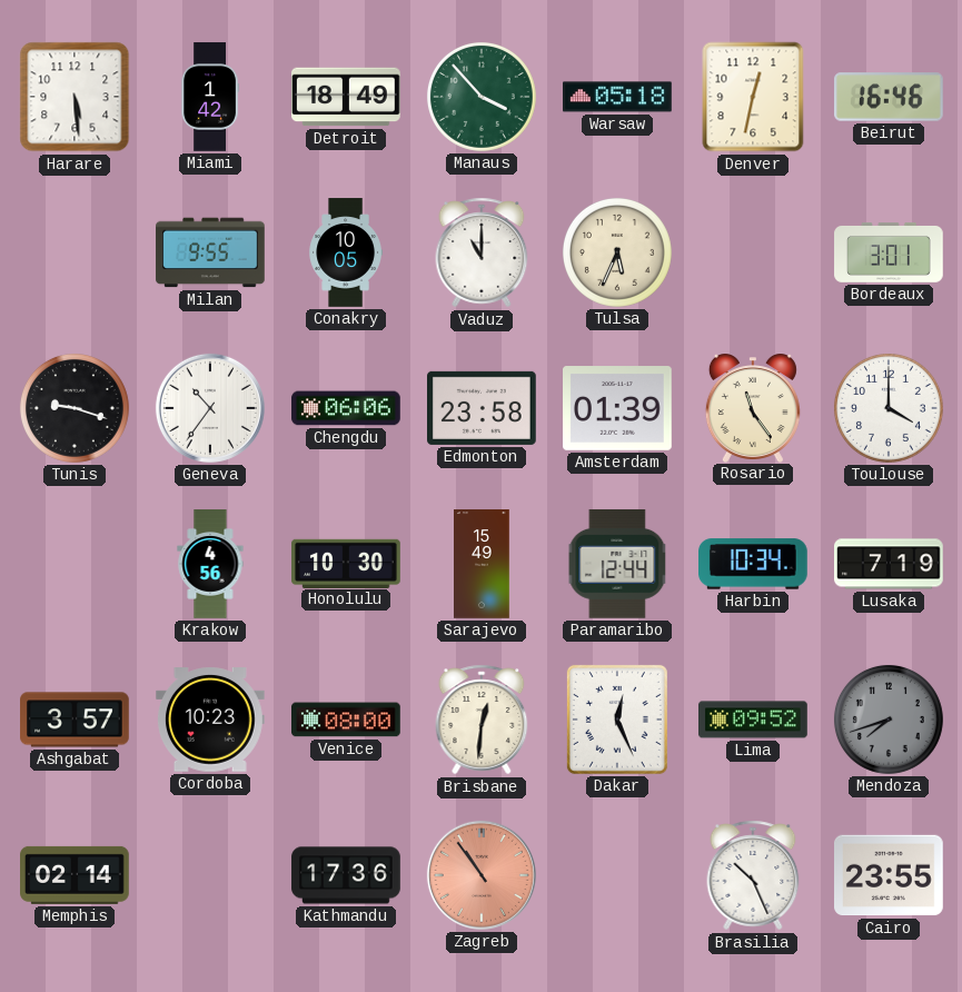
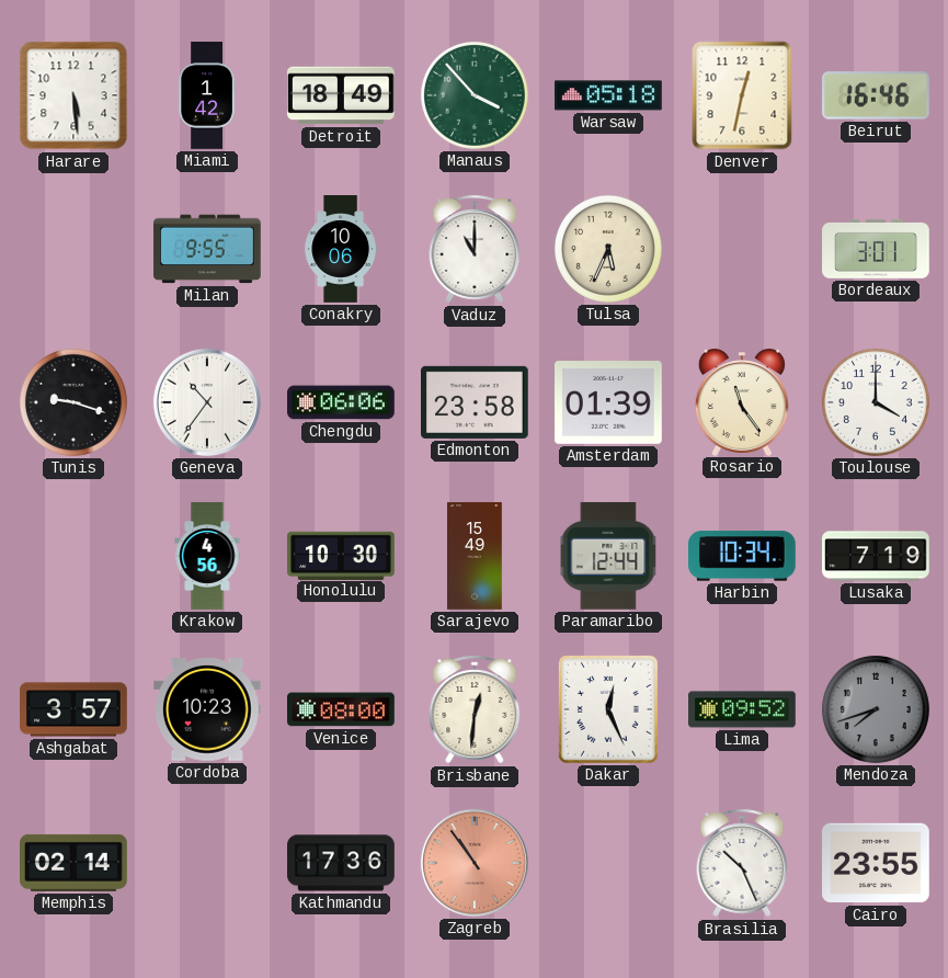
Conakry: 10:05 -> 10:06 (340, 249)
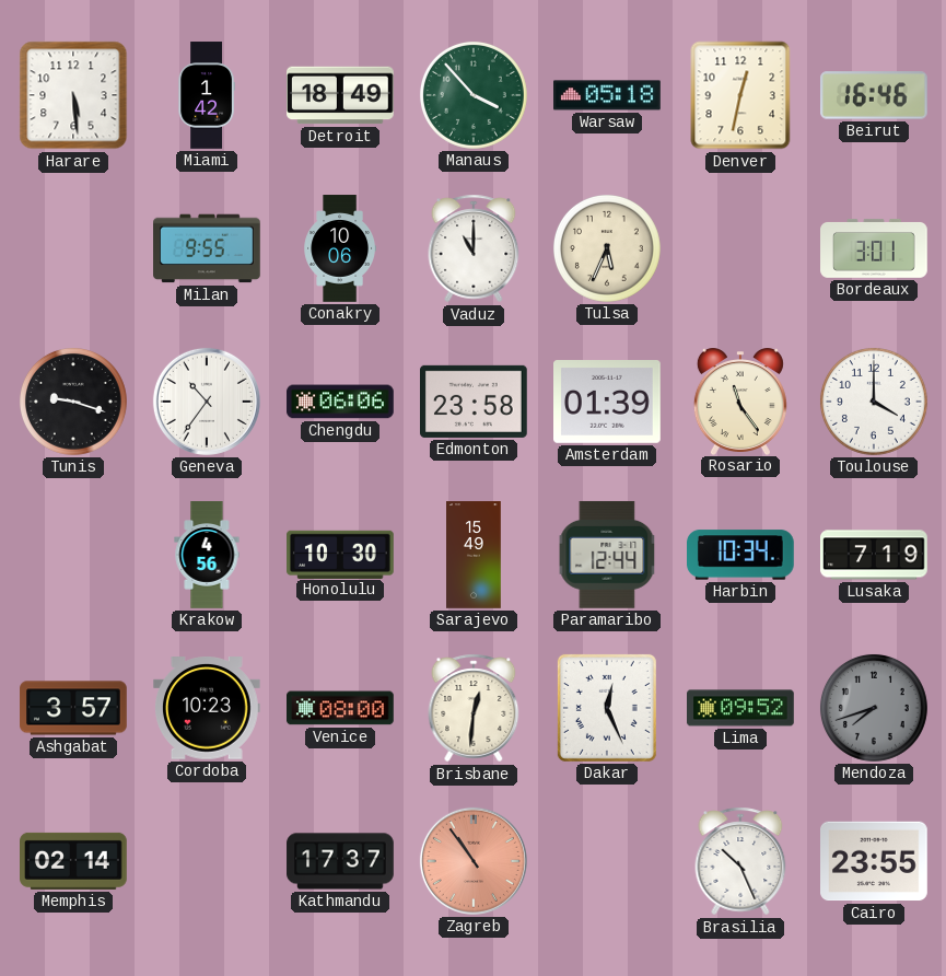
Kathmandu: 17:36 -> 17:37 (340, 861)
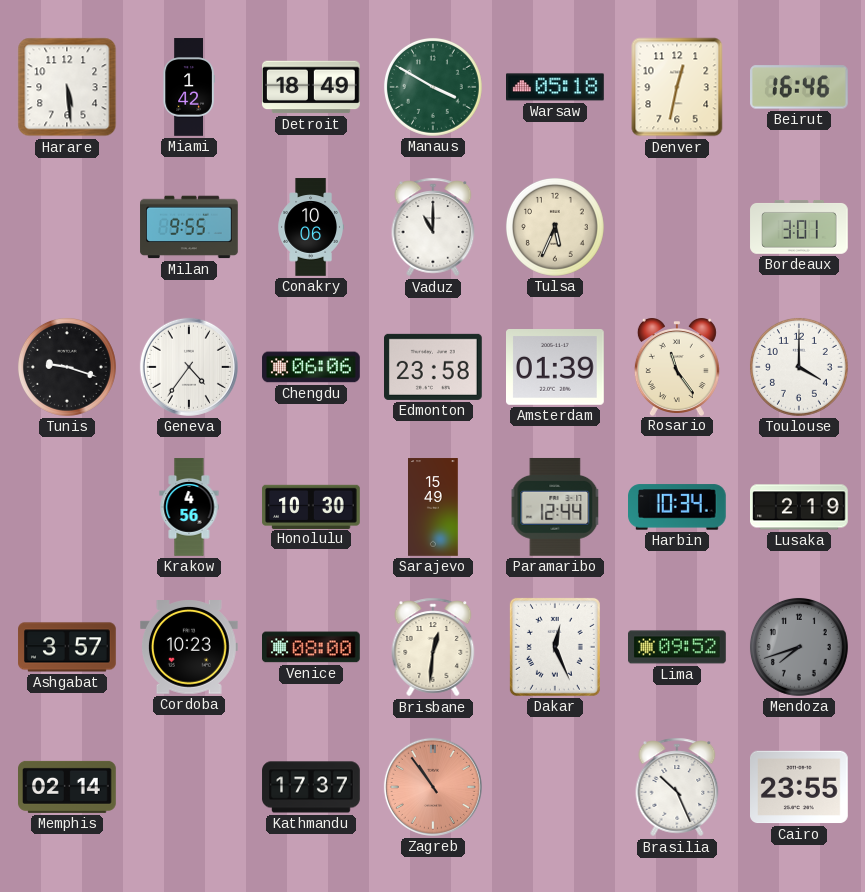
Manaus: 3:53 -> 3:50 (433, 87)
Geneva: 10:36 -> 4:36 (189, 367)
Lusaka: 7:19 -> 2:19 (800, 507)
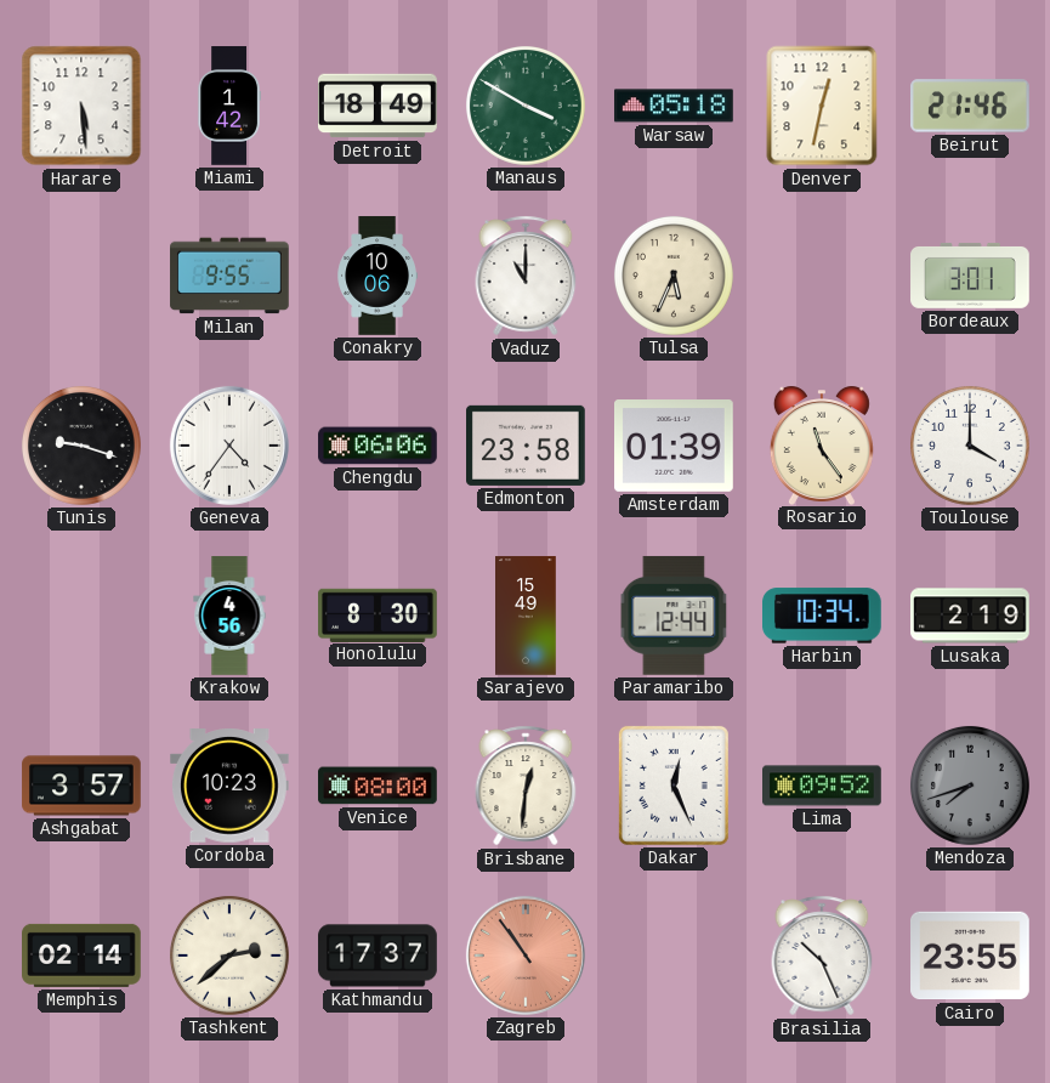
Beirut: 16:46 -> 21:46 (971, 106)
Honolulu: 10:30 -> 8:30 (378, 614)
Tashkent: none -> 2:38 (229, 956)
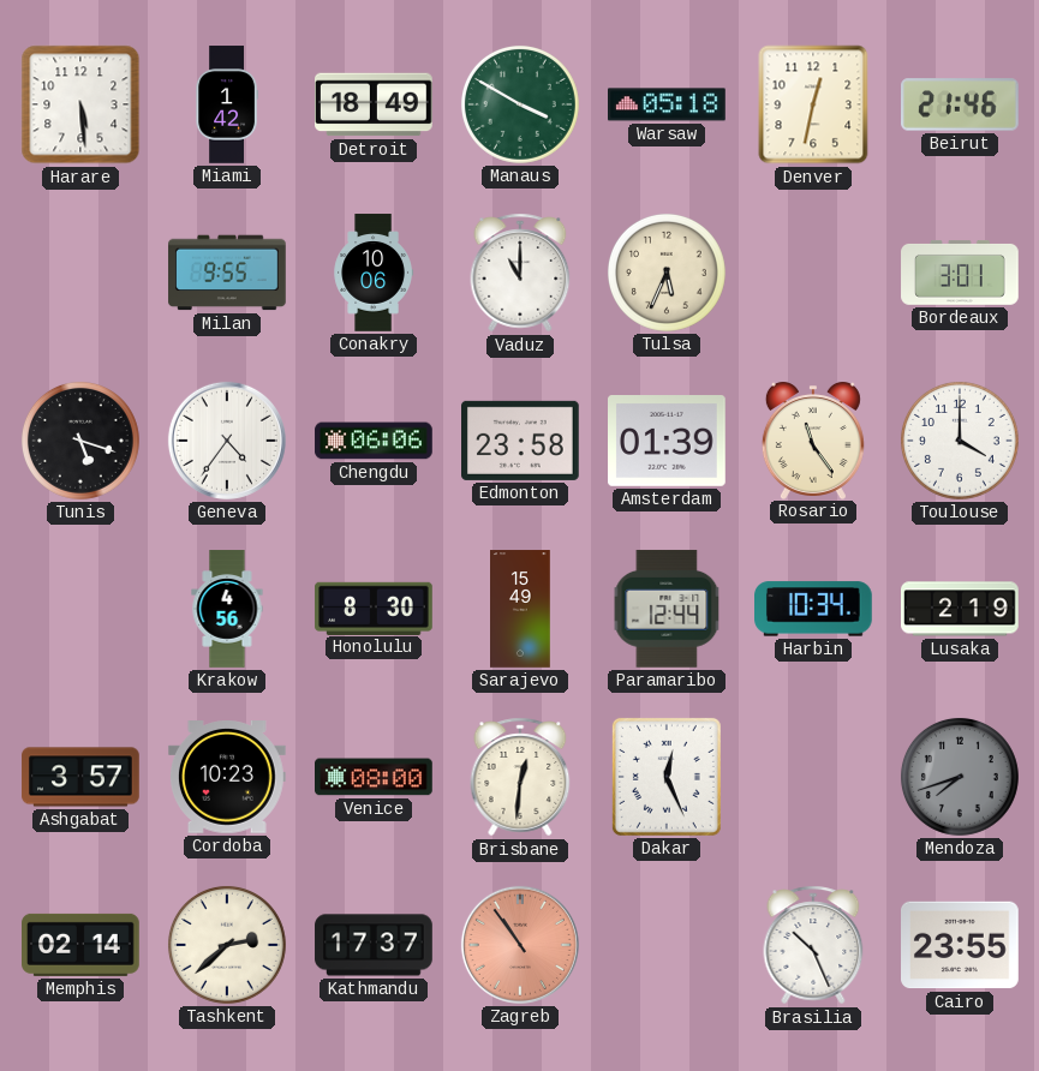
Tunis: 9:18 -> 5:18 (80, 441)
Lima: 09:52 -> none (823, 786)
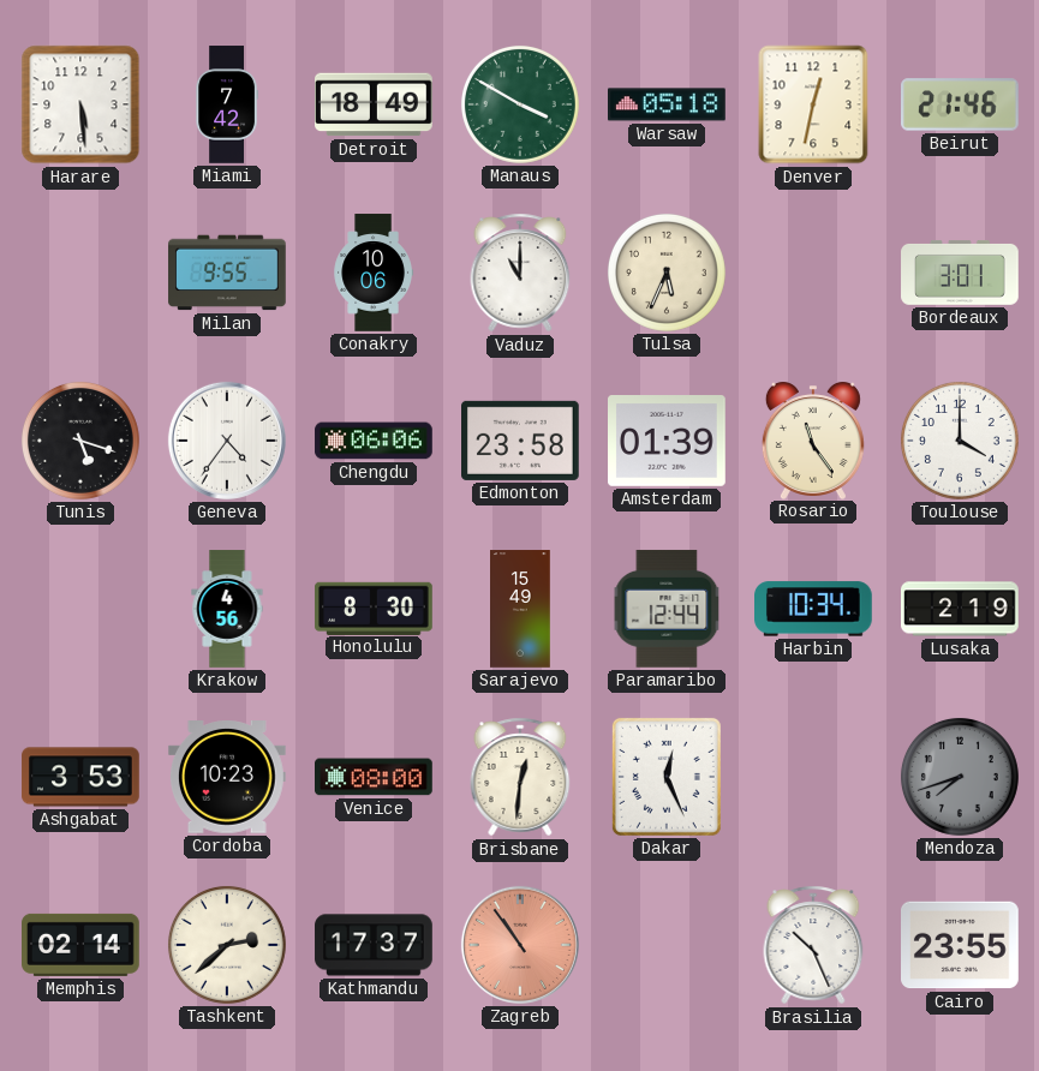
Miami: 1:42 -> 7:42 (227, 104)
Ashgabat: 3:57 -> 3:53 (80, 777)
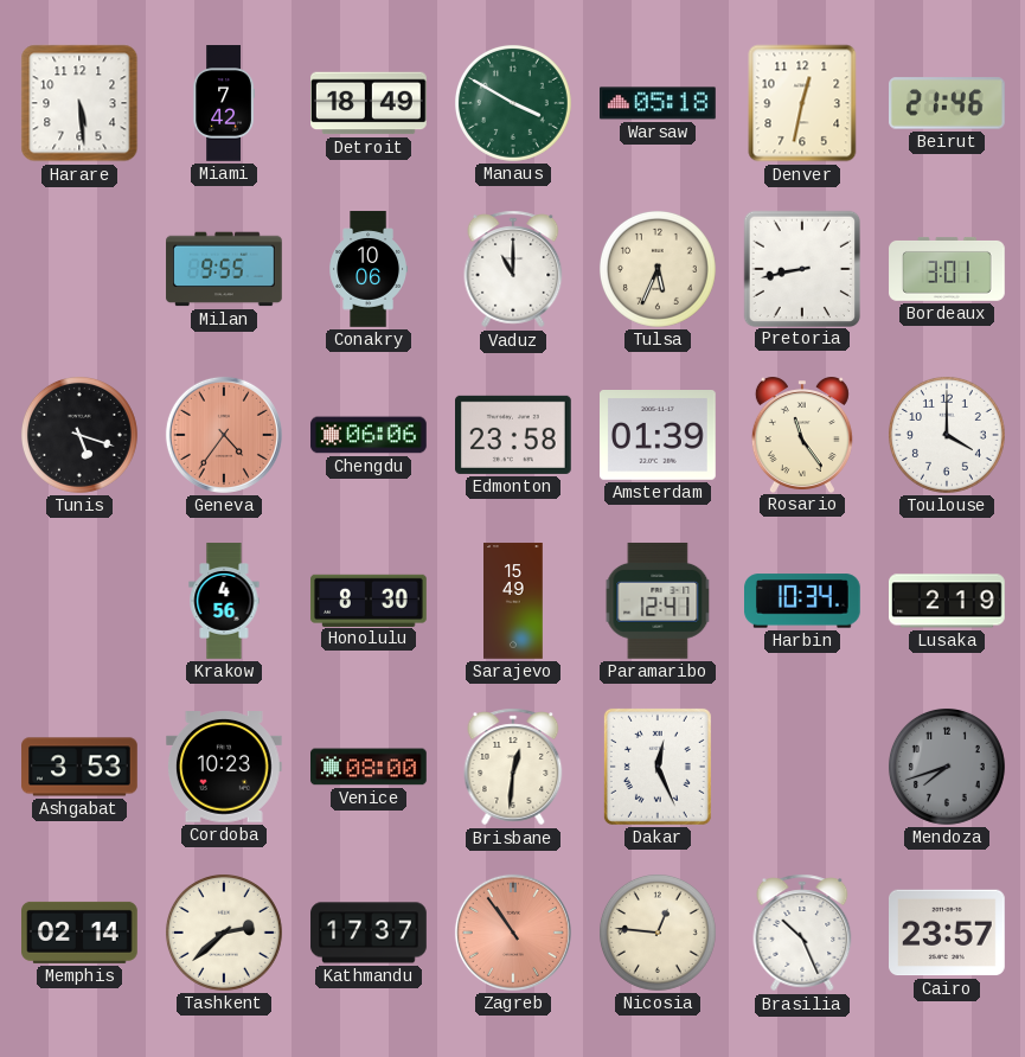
Pretoria: none -> 8:43 (801, 268)
Geneva dial: white -> salmon (224, 435)
Paramaribo: 12:44 -> 12:41 (658, 601)
Nicosia: none -> 12:46 (658, 933)
Cairo: 23:55 -> 23:57 (948, 933)
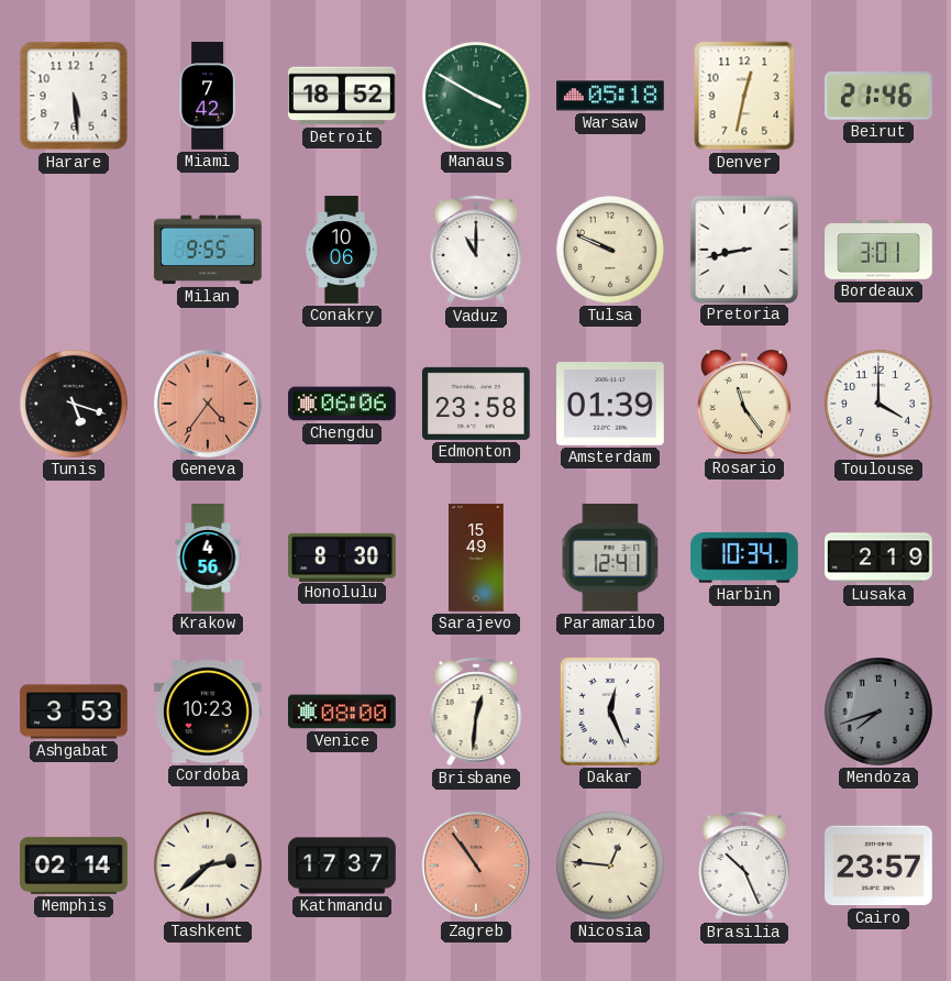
Detroit: 18:49 -> 18:52 (343, 96)
Tulsa: 5:34 -> 9:49 (610, 250)
